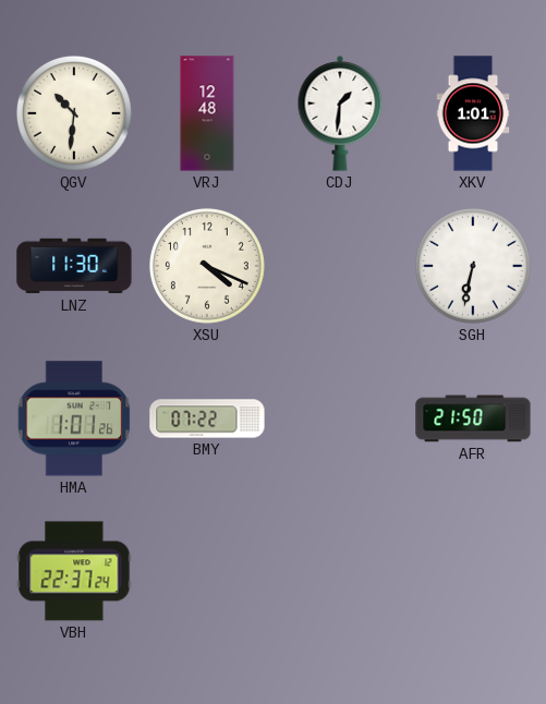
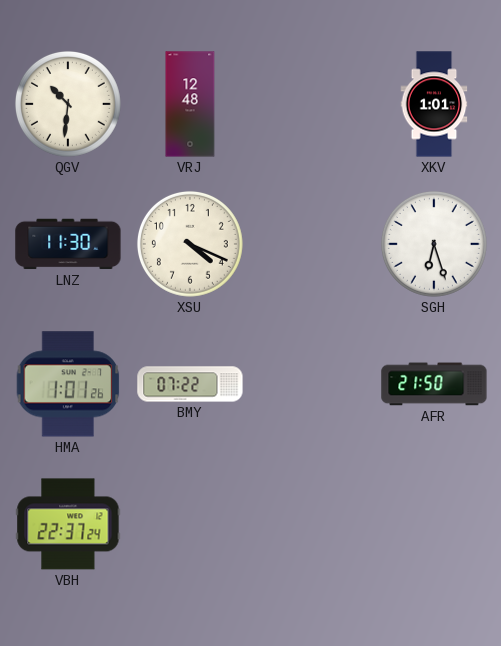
CDJ: 1:31 -> none (340, 114)
SGH: 6:32 -> 6:27 (434, 244)
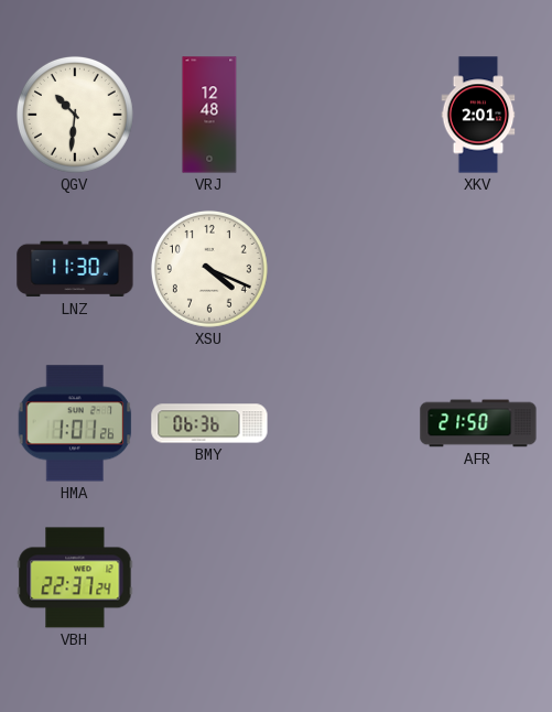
XKV: 1:01 -> 2:01 (478, 115)
SGH: 6:27 -> none (434, 244)
BMY: 07:22 -> 06:36 (209, 423)
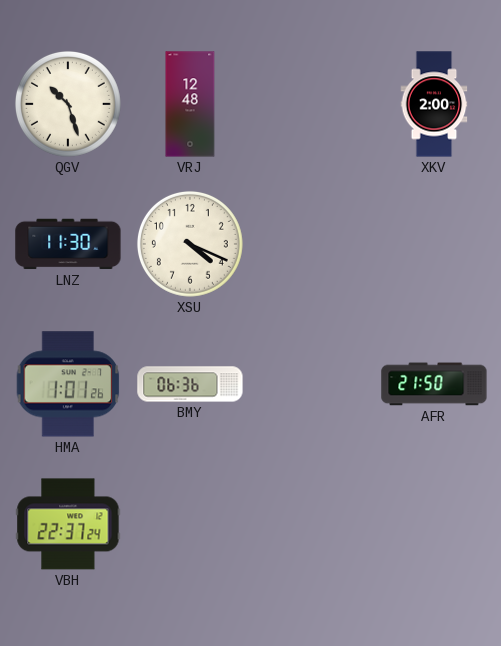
QGV: 10:31 -> 10:27 (68, 104)
XKV: 2:01 -> 2:00 (434, 104)
